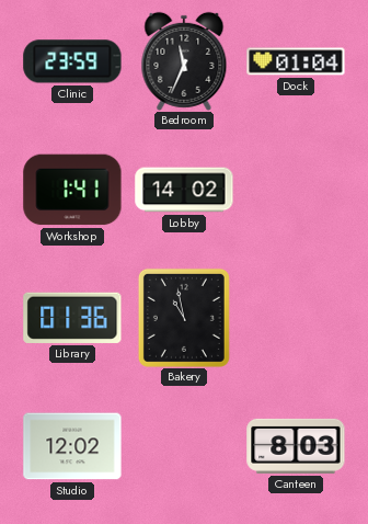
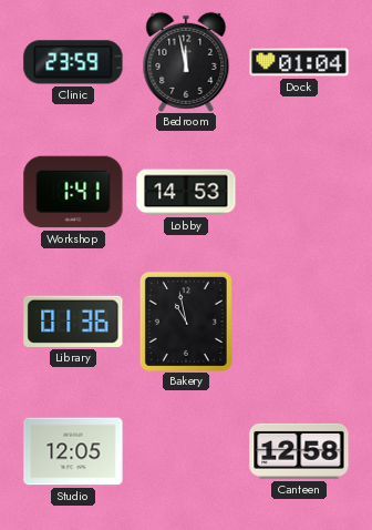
Bedroom: 11:34 -> 11:58 (186, 62)
Lobby: 14:02 -> 14:53 (186, 192)
Studio: 12:02 -> 12:05 (73, 451)
Canteen: 8:03 -> 12:58 (299, 451)
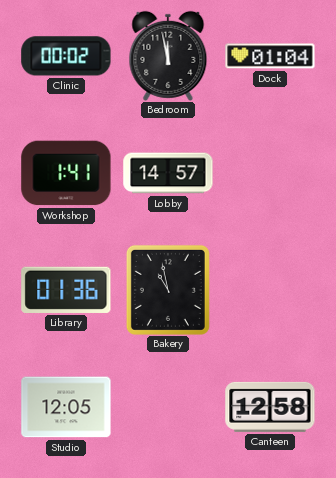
Clinic: 23:59 -> 00:02 (66, 56)
Lobby: 14:53 -> 14:57 (168, 173)
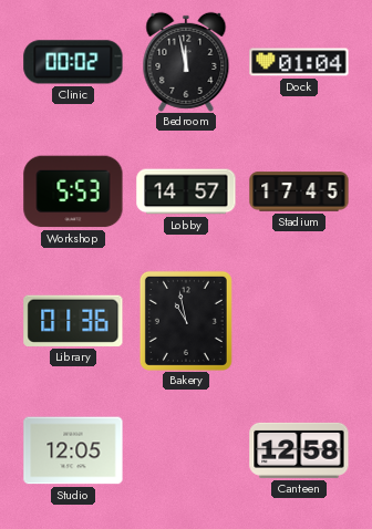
Workshop: 1:41 -> 5:53 (73, 191)
Stadium: none -> 17:45 (299, 191)
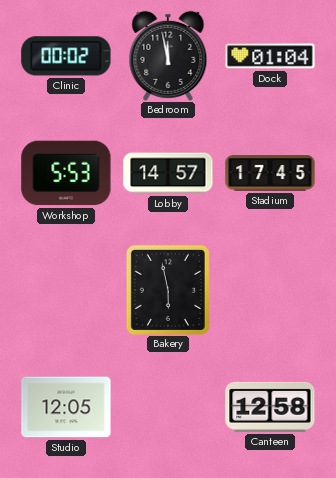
Library: 01:36 -> none (73, 321)
Bakery: 10:58 -> 5:58 (168, 290)
